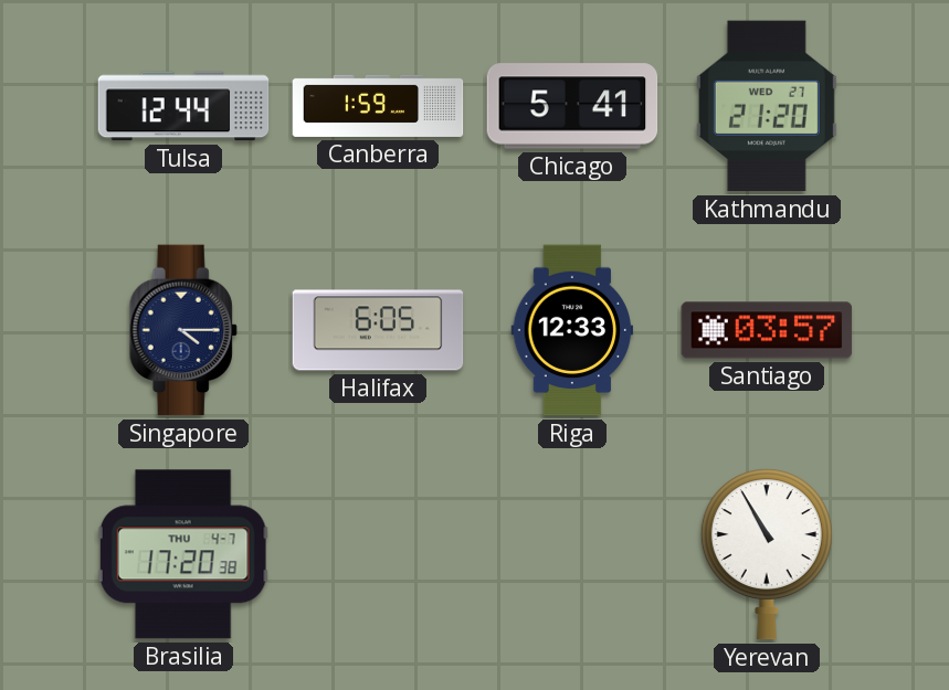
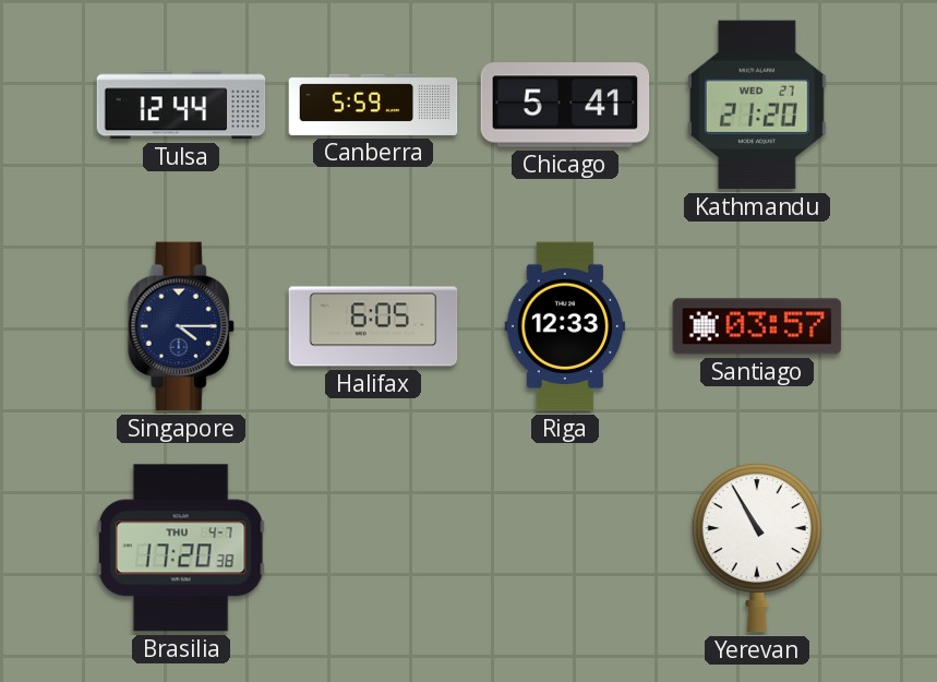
Canberra: 1:59 -> 5:59 (373, 105)
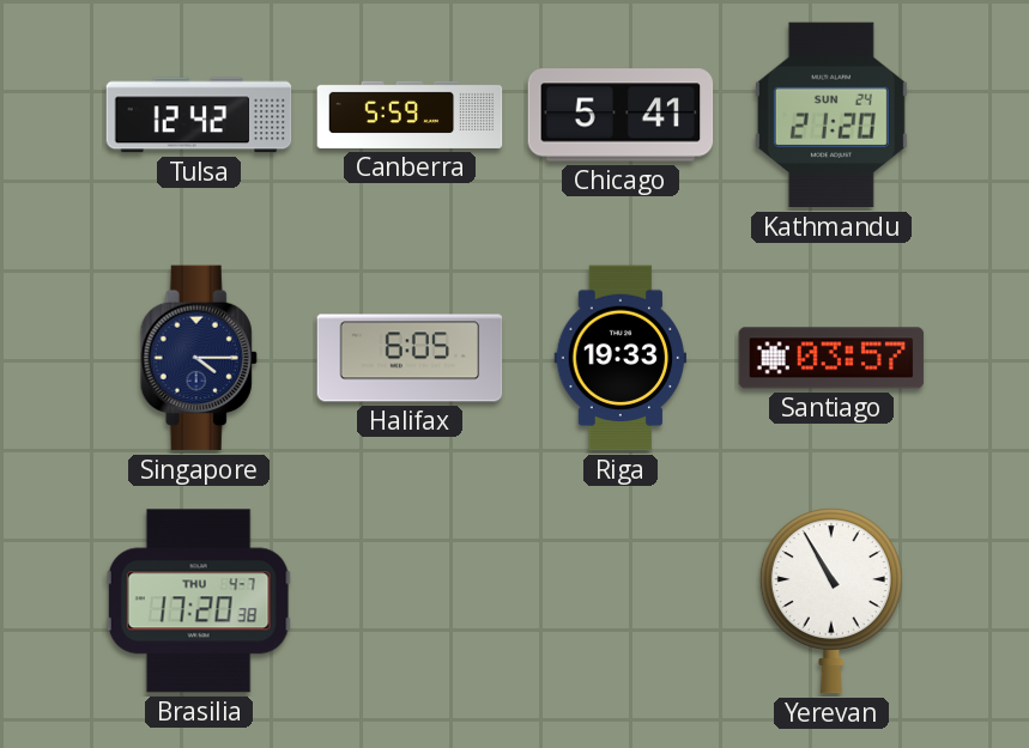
Tulsa: 12:44 -> 12:42 (199, 115)
Kathmandu date: WED 27 -> SUN 24 (831, 115)
Riga: 12:33 -> 19:33 (621, 358)
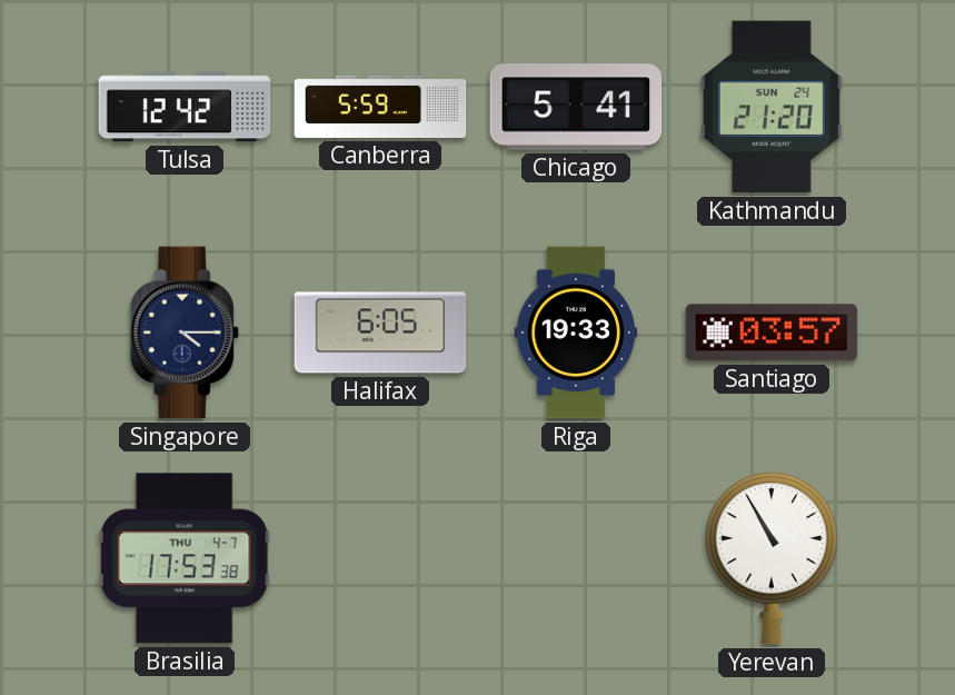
Brasilia: 17:20 -> 17:53 (185, 558)
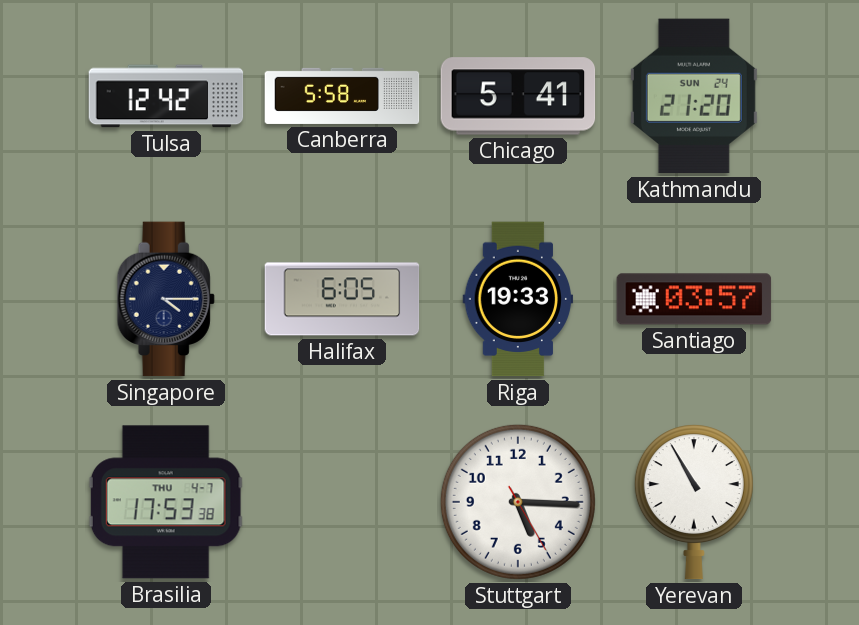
Canberra: 5:59 -> 5:58 (342, 96)
Stuttgart: none -> 5:15 (518, 502)
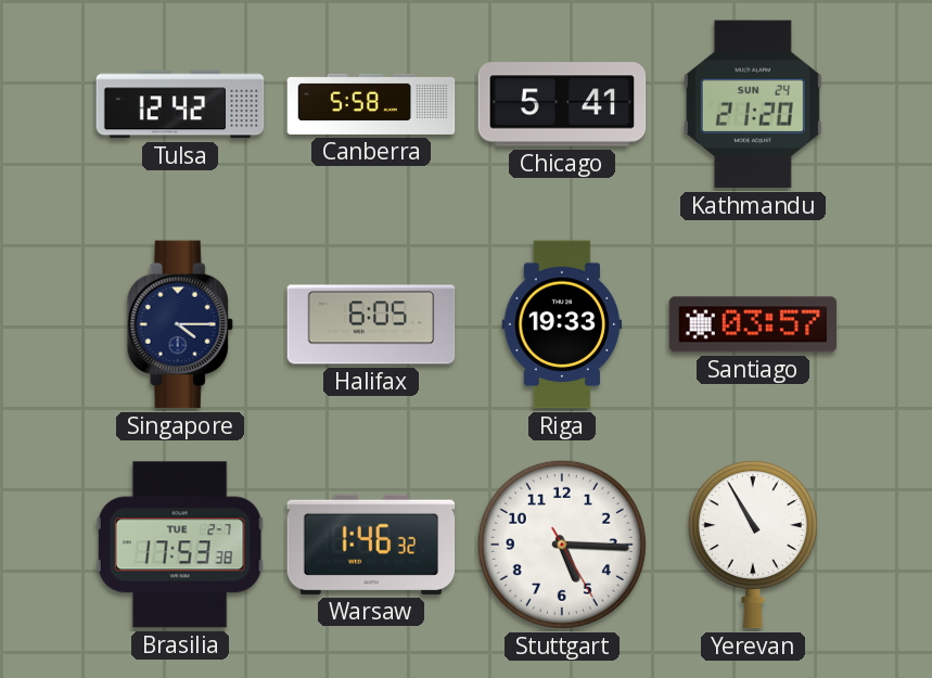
Brasilia date: THU 4-7 -> TUE 2-7 (180, 545)
Warsaw: none -> 1:46 (371, 545)
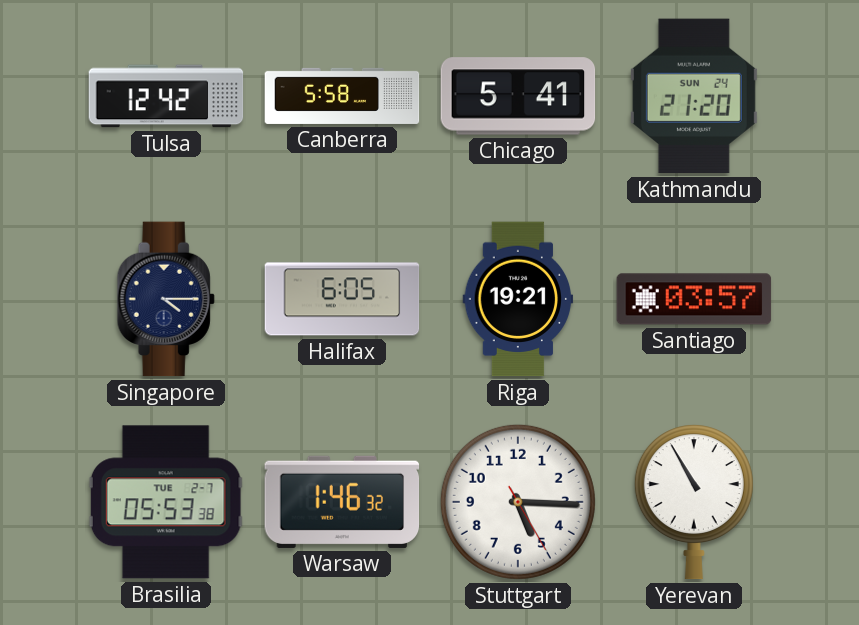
Riga: 19:33 -> 19:21 (518, 299)
Brasilia: 17:53 -> 05:53 (166, 502)
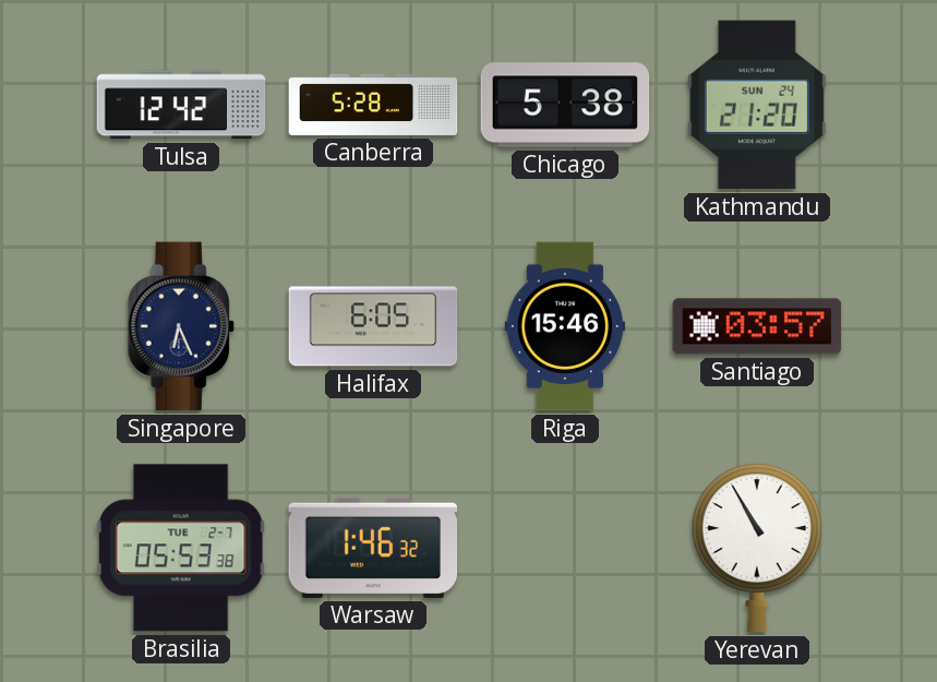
Canberra: 5:58 -> 5:28 (373, 105)
Chicago: 5:41 -> 5:38 (565, 105)
Singapore: 4:15 -> 6:26 (181, 326)
Riga: 19:21 -> 15:46 (565, 326)
Stuttgart: 5:15 -> none (518, 502)
